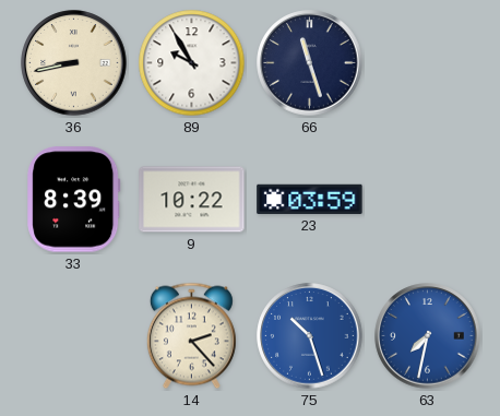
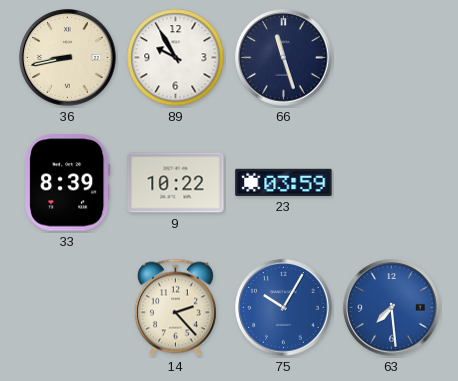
75: 10:27 -> 10:05 (284, 308)
63: 7:32 -> 7:29 (392, 308)
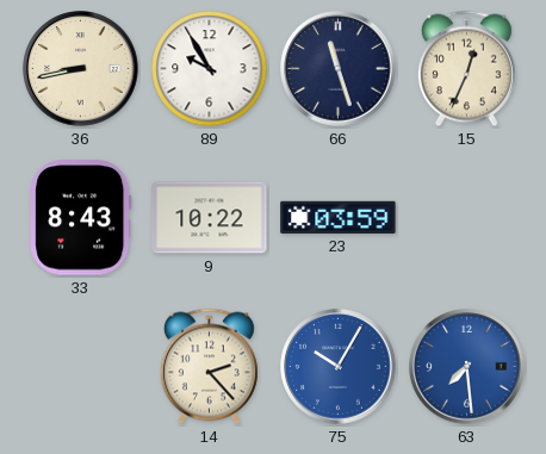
15: none -> 12:34 (466, 69)
33: 8:39 -> 8:43 (81, 218)
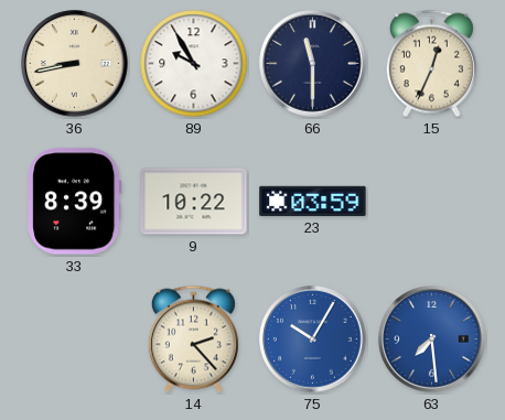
66: 11:27 -> 11:30 (313, 64)
33: 8:43 -> 8:39 (75, 202)
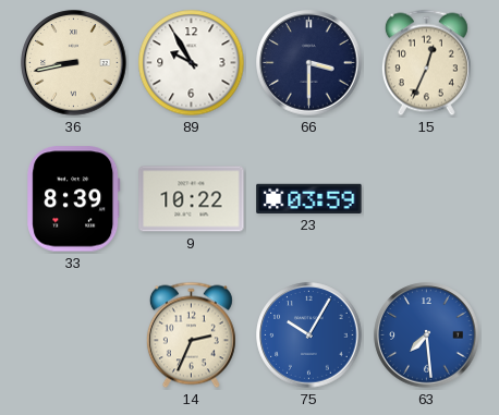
66: 11:30 -> 3:30 (309, 63)
14: 2:23 -> 2:34 (191, 335)
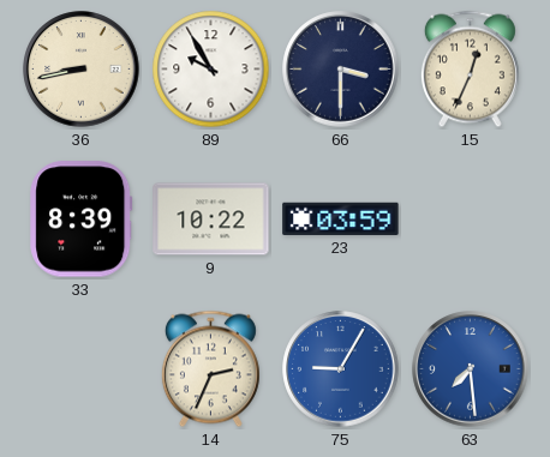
75: 10:05 -> 9:05 (341, 369)
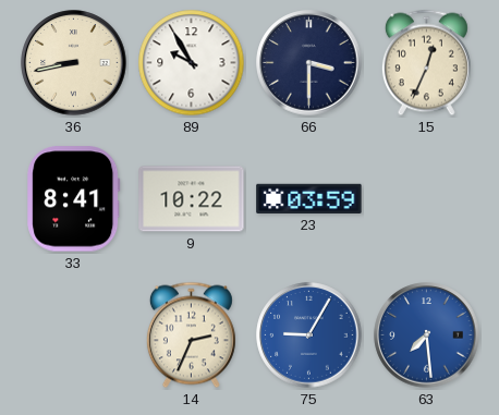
33: 8:39 -> 8:41 (74, 199)
